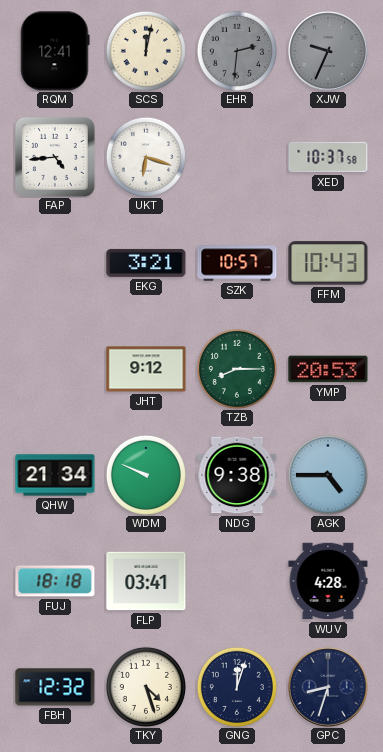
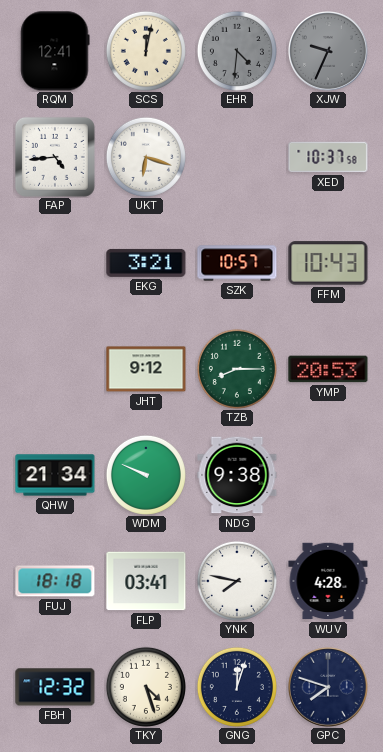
EHR: 2:31 -> 4:31 (237, 51)
AGK: 4:45 -> none (328, 475)
YNK: none -> 7:47 (237, 581)
GPC: 8:33 -> 7:48 (329, 688)
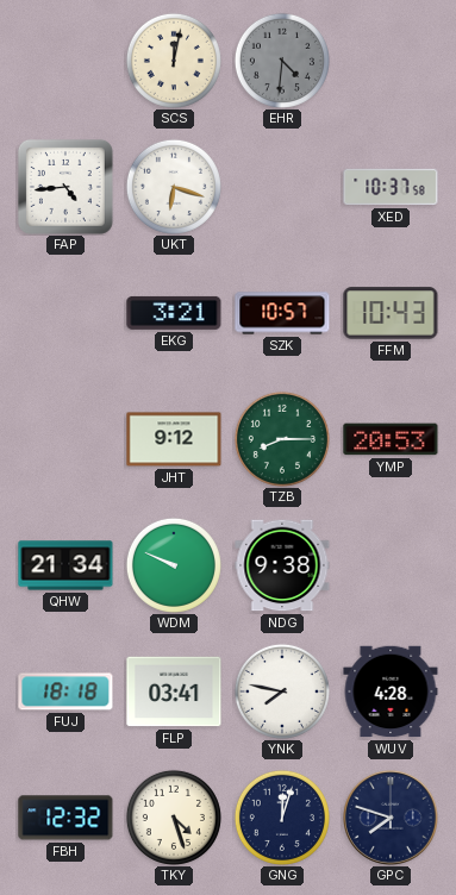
RQM: 12:41 -> none (55, 51)
XJW: 9:34 -> none (329, 52)
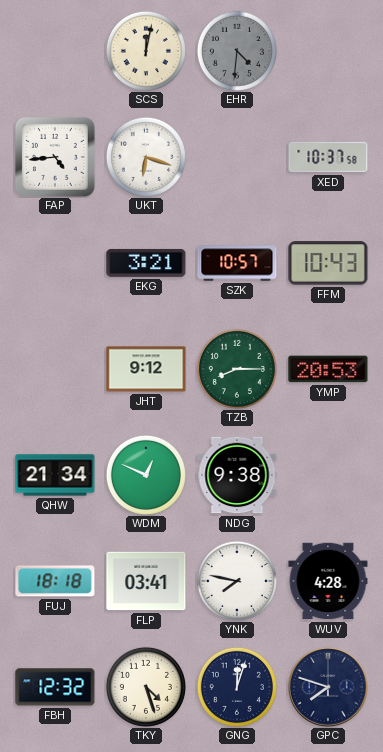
WDM: 9:49 -> 12:49 (146, 475)
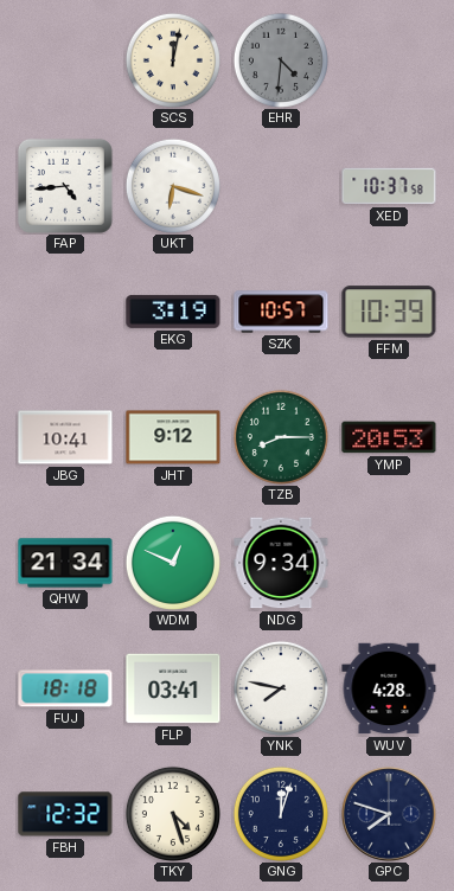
EKG: 3:21 -> 3:19 (173, 312)
FFM: 10:43 -> 10:39 (389, 312)
JBG: none -> 10:41 (65, 437)
NDG: 9:38 -> 9:34 (281, 563)
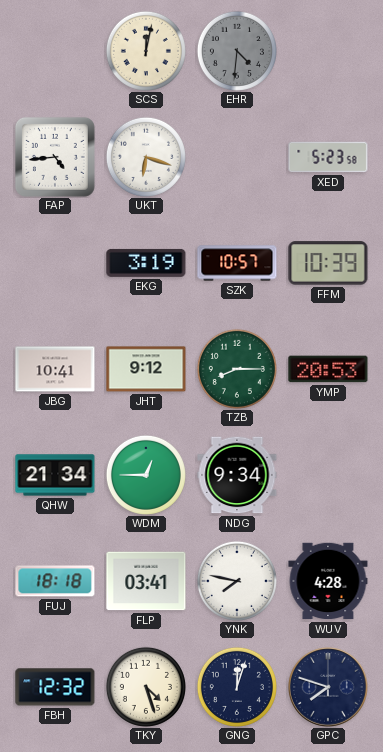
XED: 10:37 -> 5:23 (328, 157)
WDM: 12:49 -> 12:45 (146, 475)
